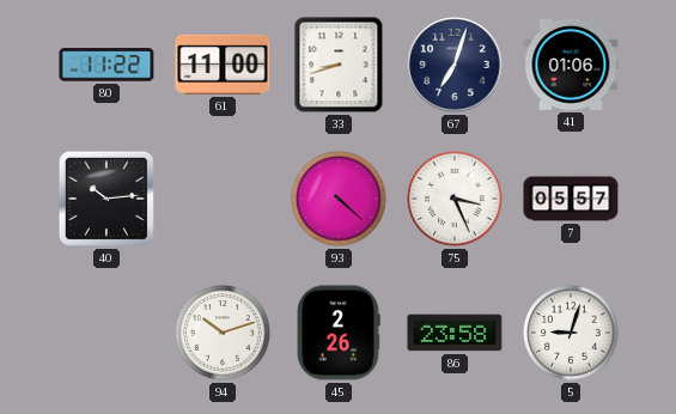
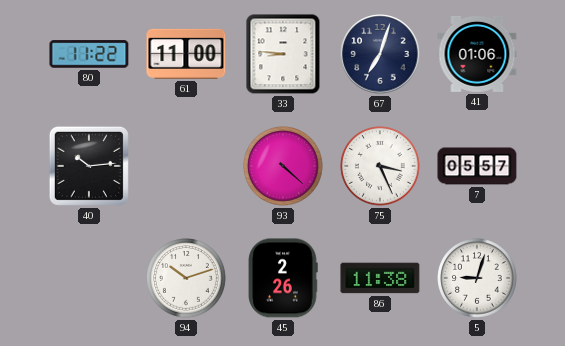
33: 8:42 -> 8:46 (283, 54)
86: 23:58 -> 11:38 (380, 278)
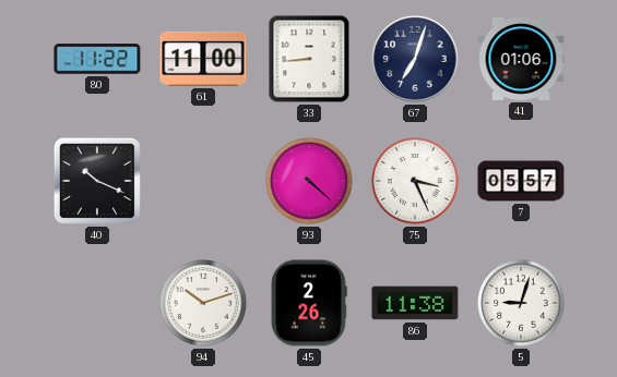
33: 8:46 -> 8:44 (309, 59)
40: 10:14 -> 10:19 (97, 181)
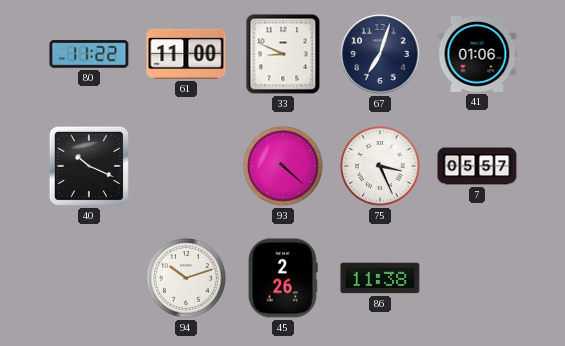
33: 8:44 -> 8:49 (283, 54)
5: 9:03 -> none (521, 303)
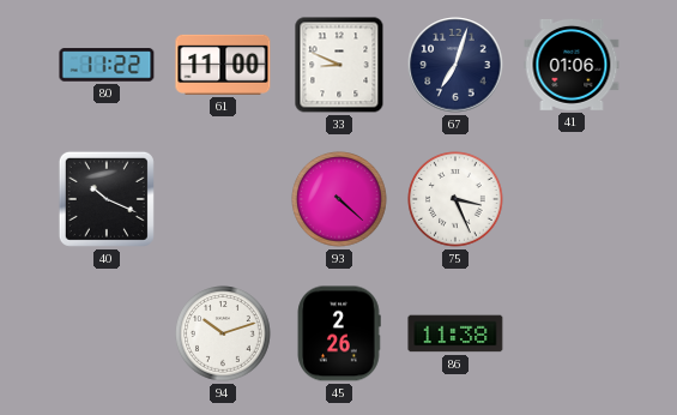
7: 05:57 -> none (477, 166)
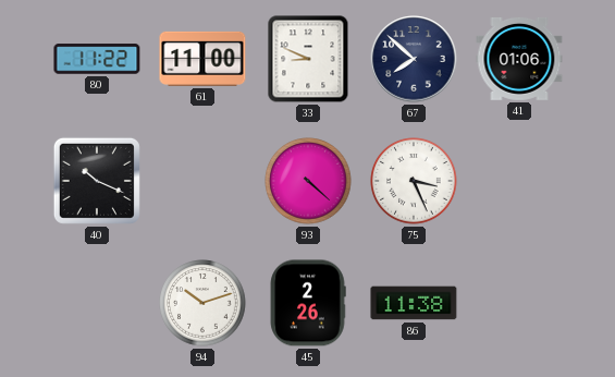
67: 7:03 -> 7:52 (414, 59)
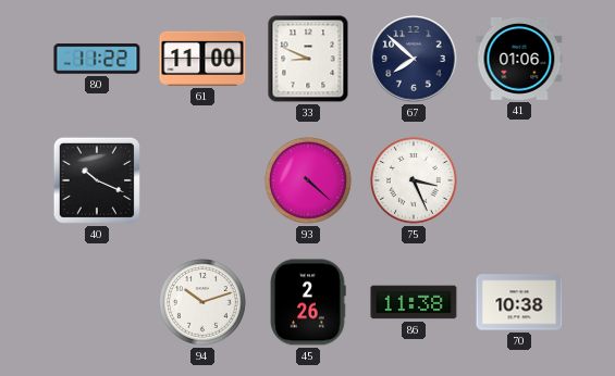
70: none -> 10:38 (519, 302)
